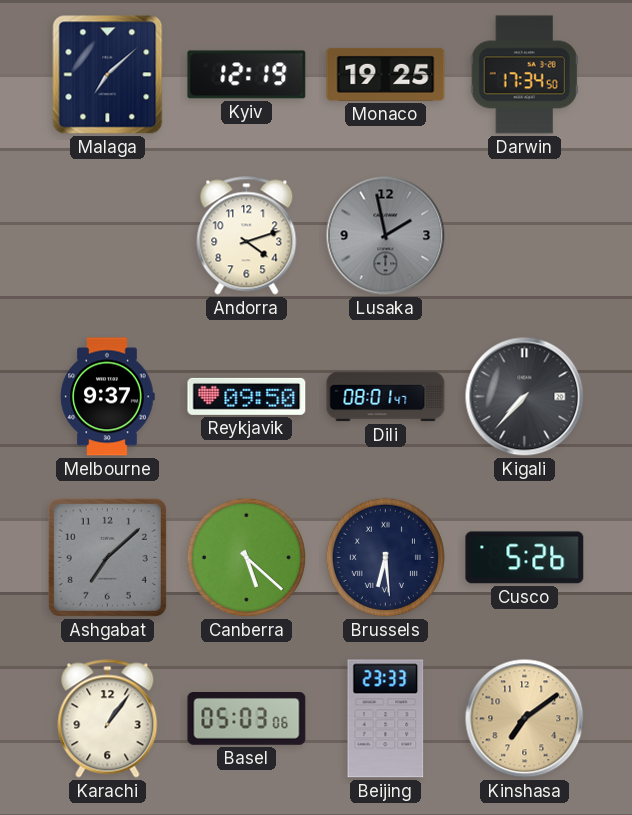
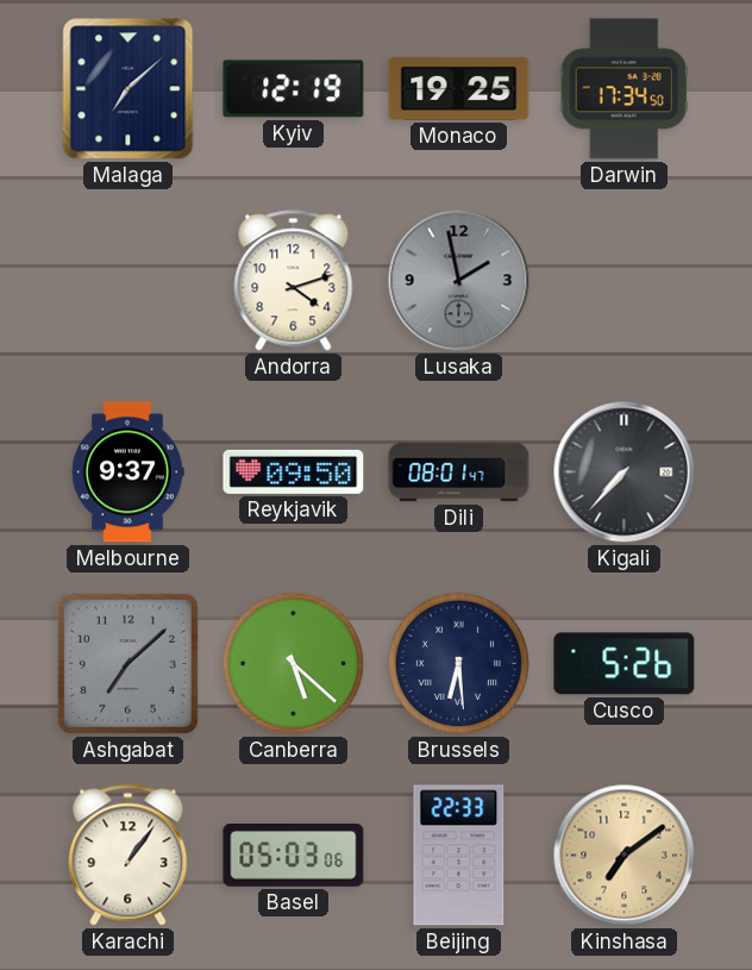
Beijing: 23:33 -> 22:33 (459, 856)
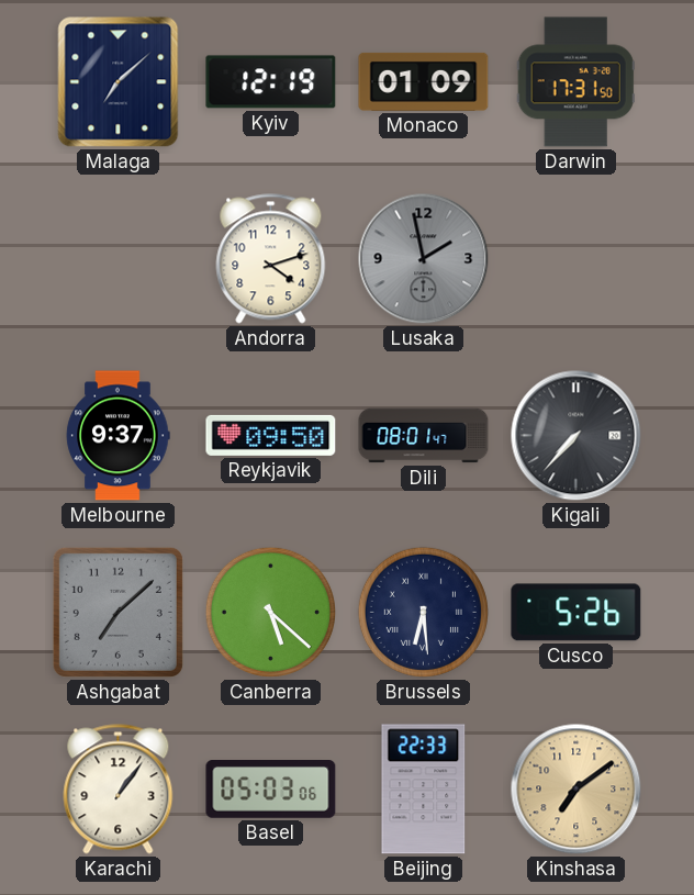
Monaco: 19:25 -> 01:09 (424, 81)
Darwin: 17:34 -> 17:31 (575, 82)
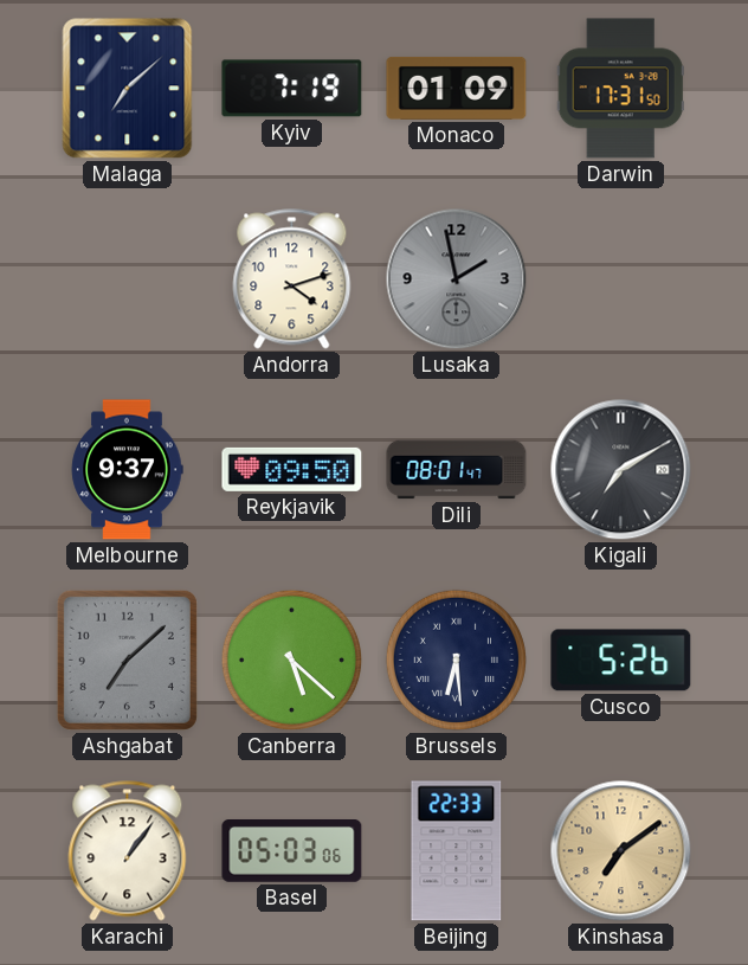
Kyiv: 12:19 -> 7:19 (292, 89)
Kigali: 7:37 -> 7:10 (621, 470)
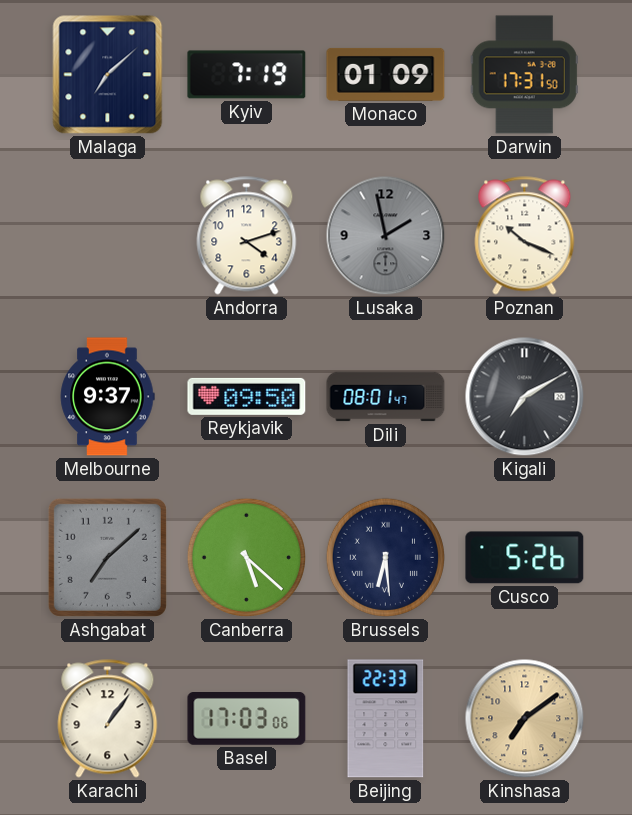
Poznan: none -> 10:19 (525, 236)
Basel: 05:03 -> 17:03 (247, 719)
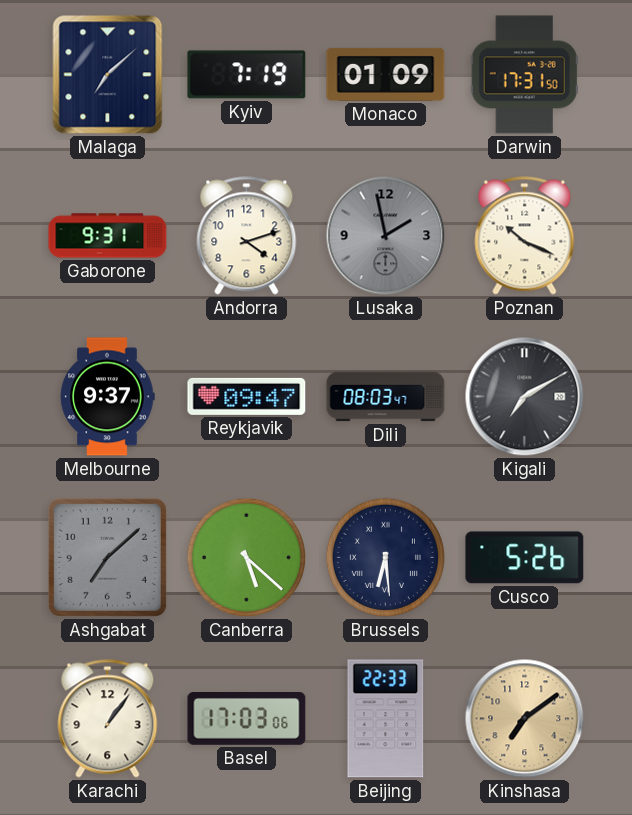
Gaborone: none -> 9:31 (108, 236)
Reykjavik: 09:50 -> 09:47 (247, 396)
Dili: 08:01 -> 08:03 (386, 397)
